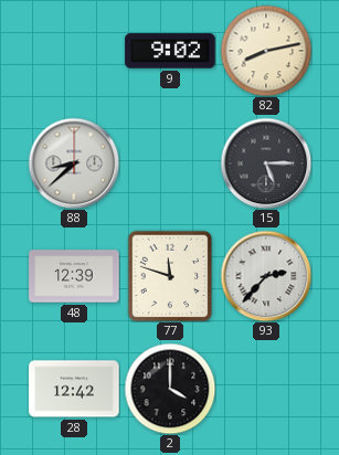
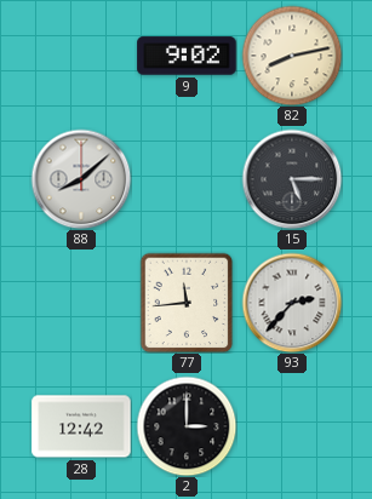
88: 8:38 -> 8:08 (81, 179)
48: 12:39 -> none (74, 276)
77: 11:48 -> 11:44 (187, 303)
2: 4:00 -> 3:00 (187, 426)
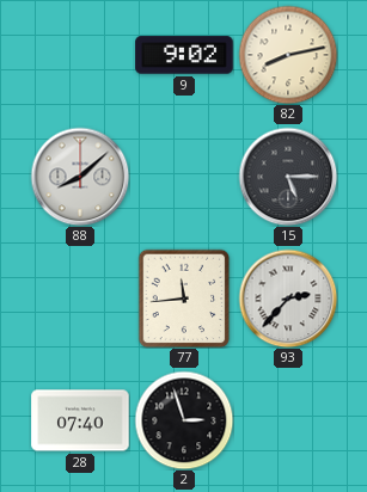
28: 12:42 -> 07:40 (80, 420)
2: 3:00 -> 2:57 (184, 420)
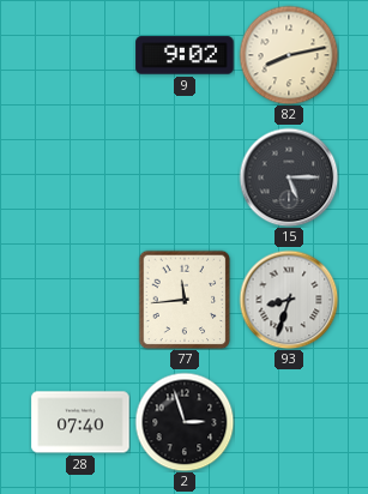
88: 8:08 -> none (80, 177)
93: 2:37 -> 8:33 (289, 300)
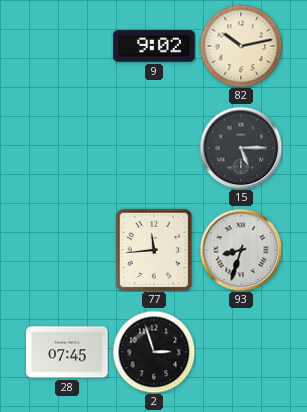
82: 8:13 -> 10:13 (241, 46)
28: 07:40 -> 07:45 (67, 352)
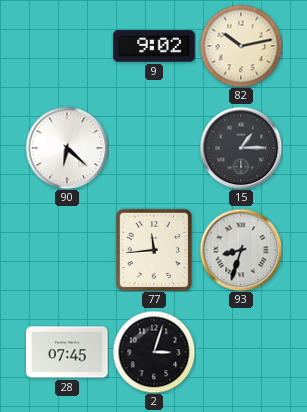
90: none -> 6:22 (67, 148)
15: 5:15 -> 1:15 (241, 148)
2: 2:57 -> 3:03 (154, 352)
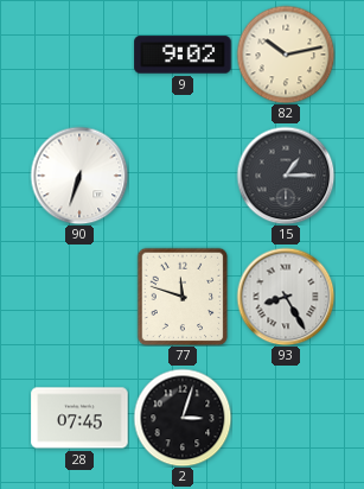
90: 6:22 -> 6:33 (79, 176)
77: 11:44 -> 11:48 (183, 297)
93: 8:33 -> 8:25 (286, 297)
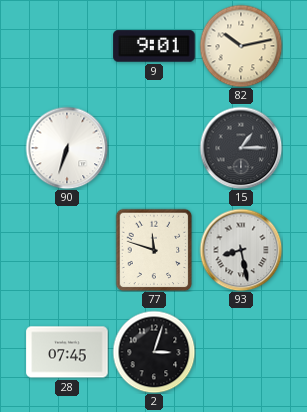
9: 9:02 -> 9:01 (154, 46)
93: 8:25 -> 8:28 (241, 250)
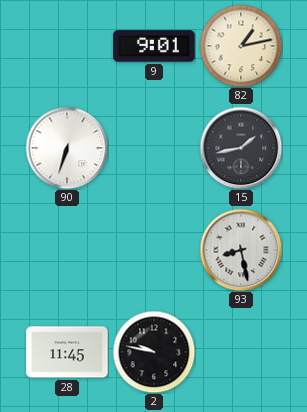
82: 10:13 -> 1:13 (241, 46)
15: 1:15 -> 1:43 (241, 148)
77: 11:48 -> none (154, 250)
28: 07:45 -> 11:45 (67, 352)
2: 3:03 -> 9:47 (154, 352)
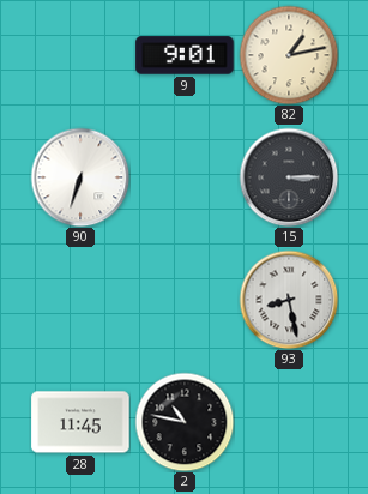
15: 1:43 -> 3:15 (289, 177)
2: 9:47 -> 10:47 (185, 422)
